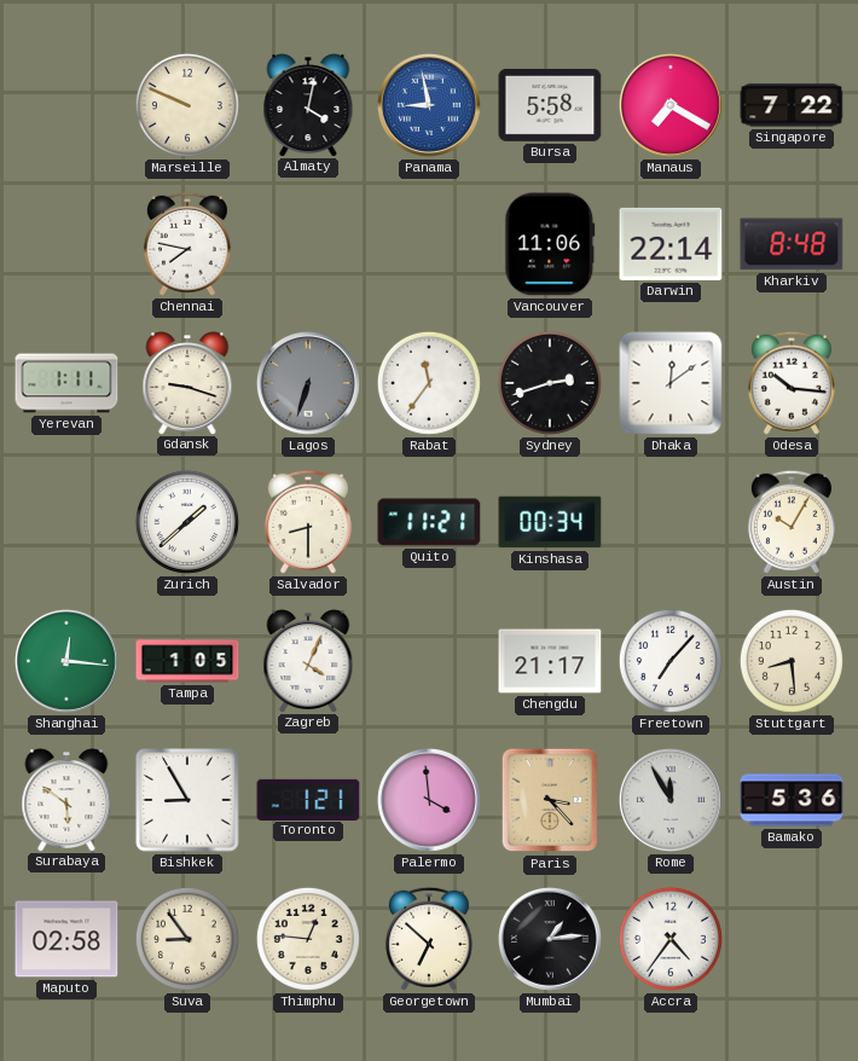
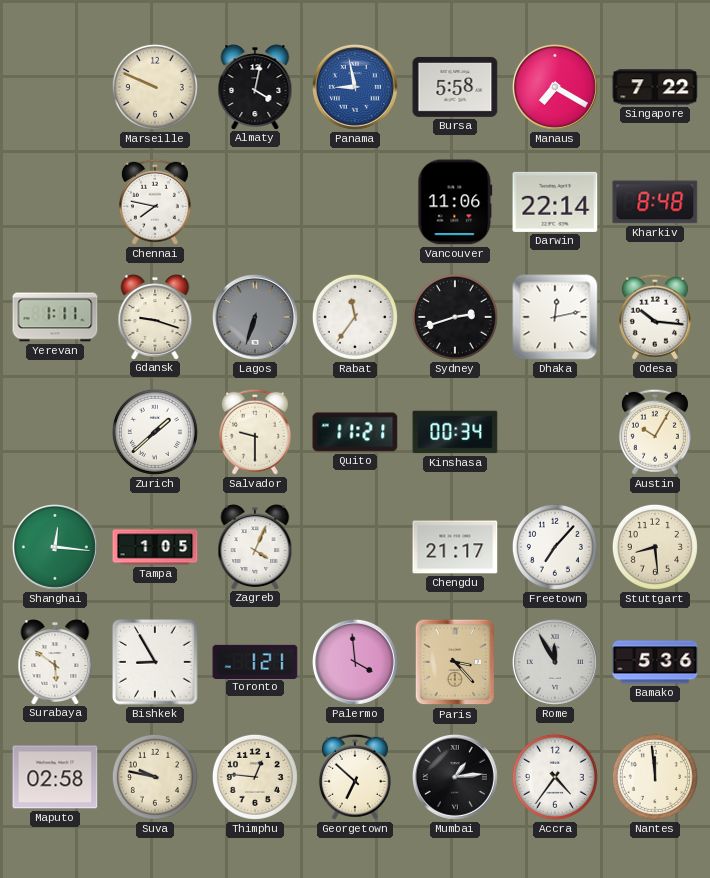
Dhaka: 12:09 -> 12:13 (555, 317)
Salvador: 8:30 -> 9:30 (255, 432)
Suva: 8:54 -> 9:47 (155, 777)
Nantes: none -> 11:59 (655, 777)
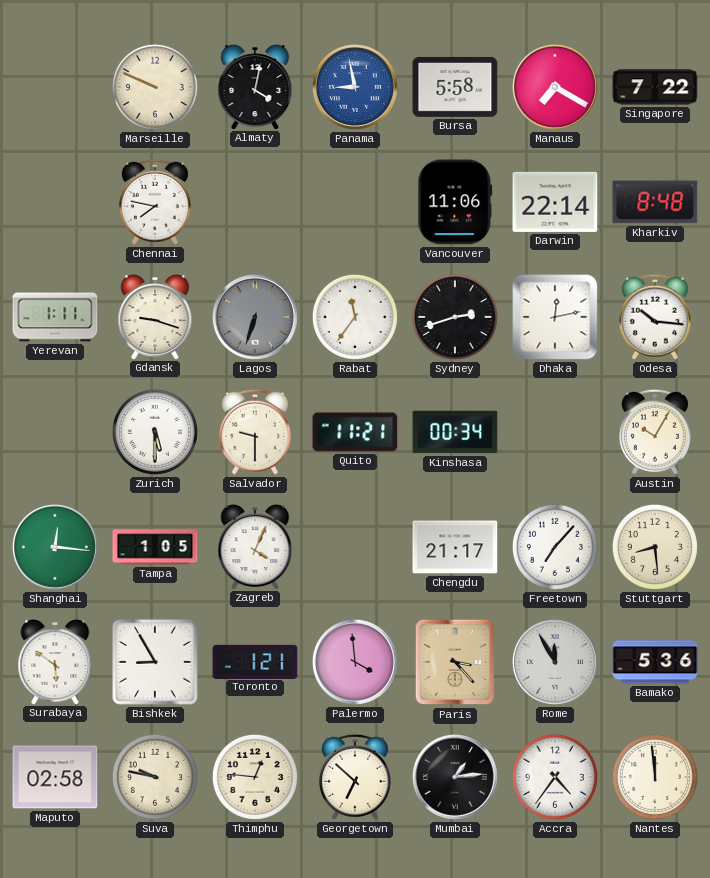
Zurich: 1:38 -> 5:30 (155, 432)
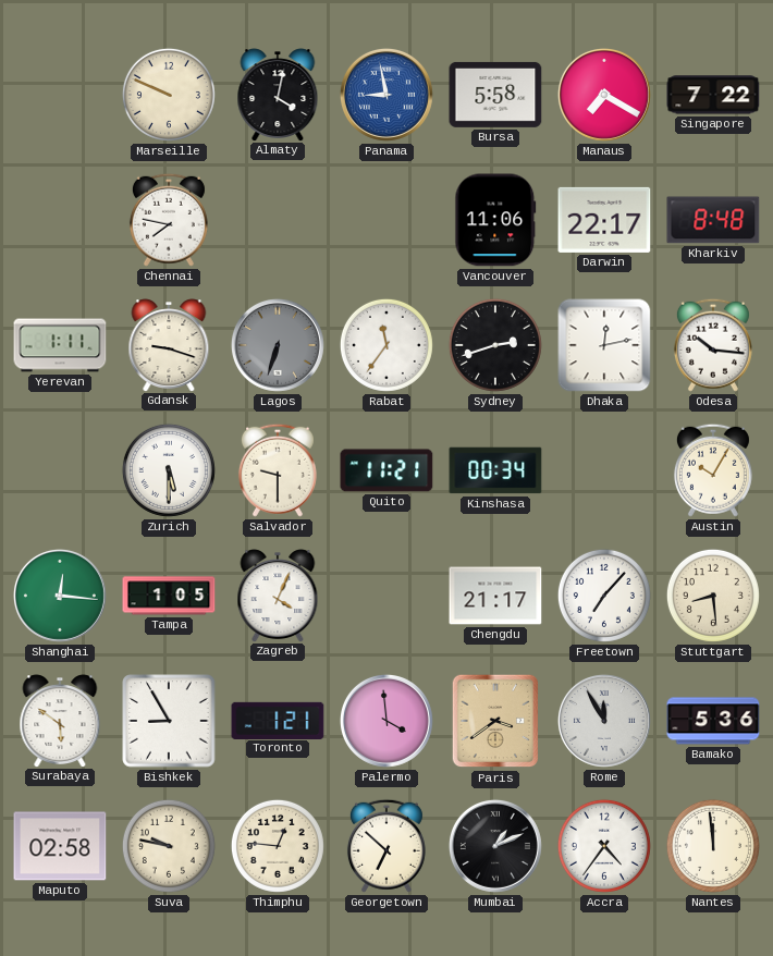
Darwin: 22:14 -> 22:17 (604, 220)
Paris: 3:23 -> 3:39 (495, 721)
Mumbai: 1:14 -> 1:11 (495, 846)
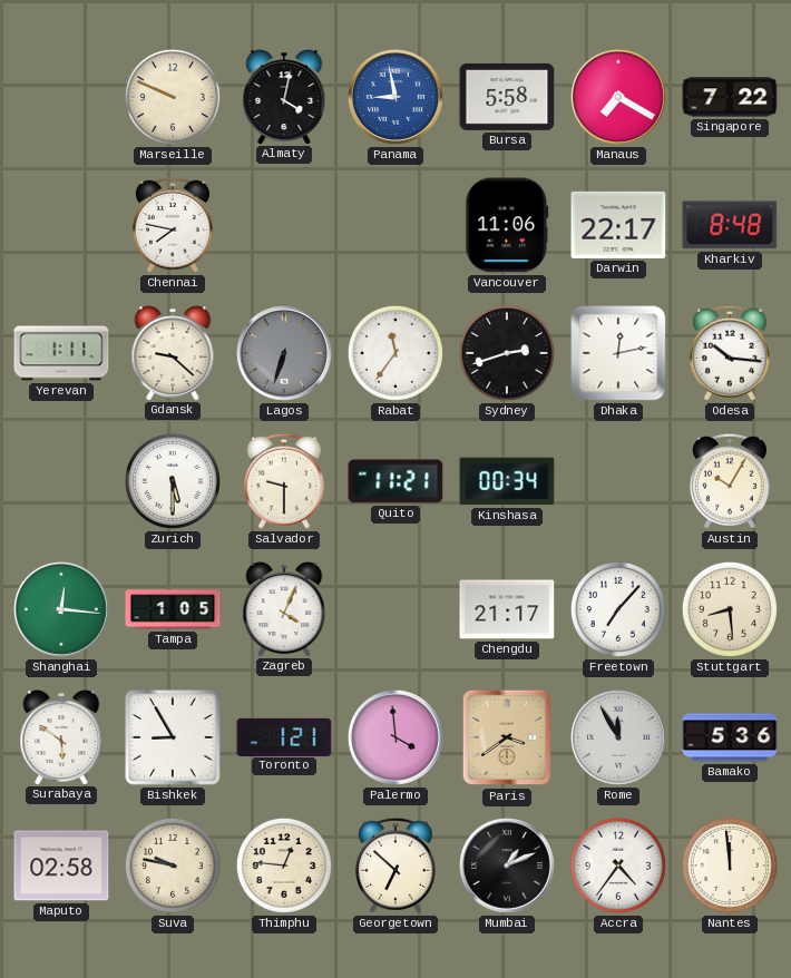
Gdansk: 9:18 -> 9:22 (173, 353)
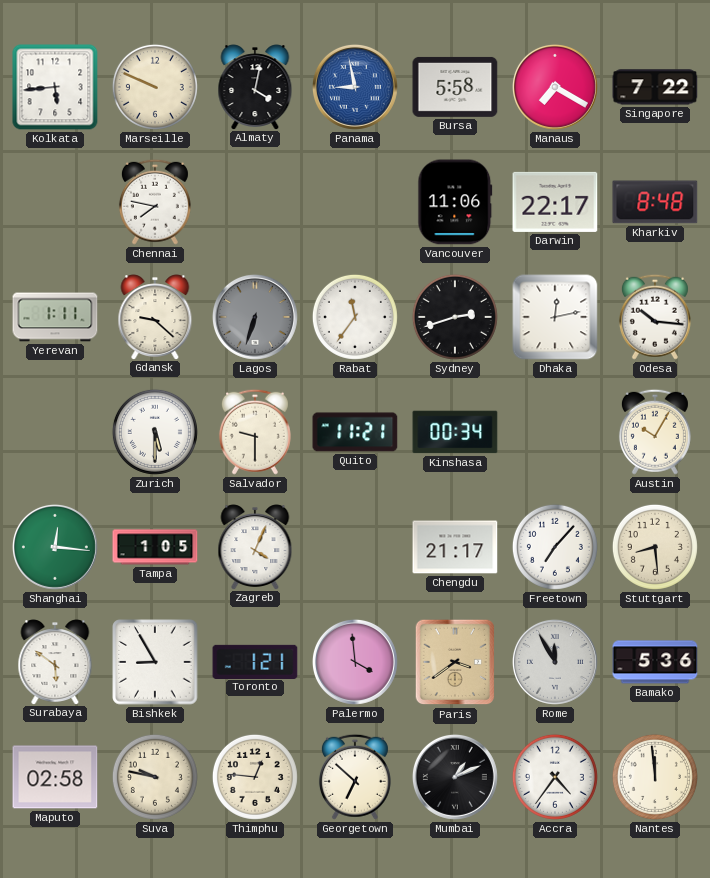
Kolkata: none -> 5:44 (55, 87)
